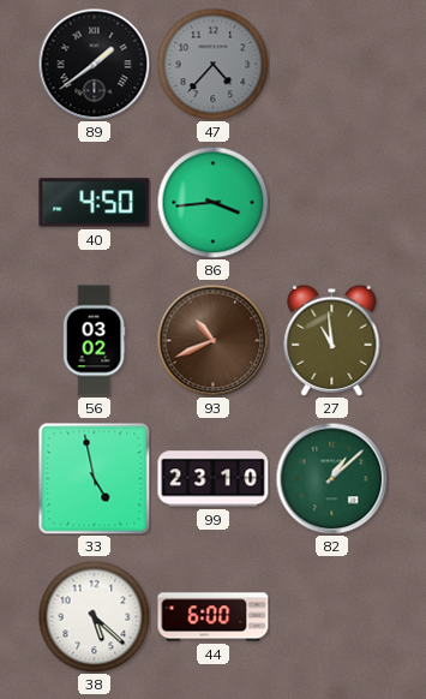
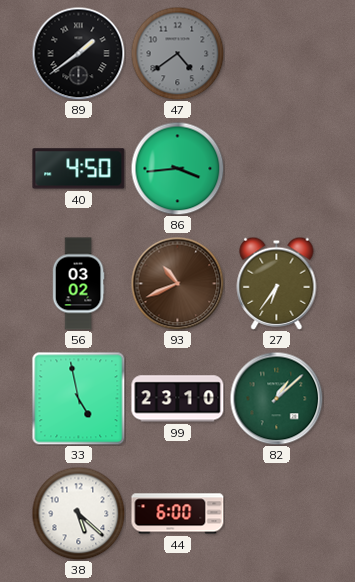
47: 4:37 -> 4:39 (177, 53)
27: 10:59 -> 6:36 (277, 283)
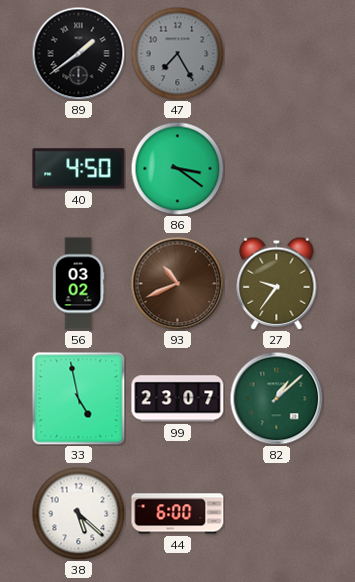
47: 4:39 -> 7:25 (177, 53)
86: 3:44 -> 3:21 (177, 168)
27: 6:36 -> 9:36 (277, 283)
99: 23:10 -> 23:07 (178, 399)
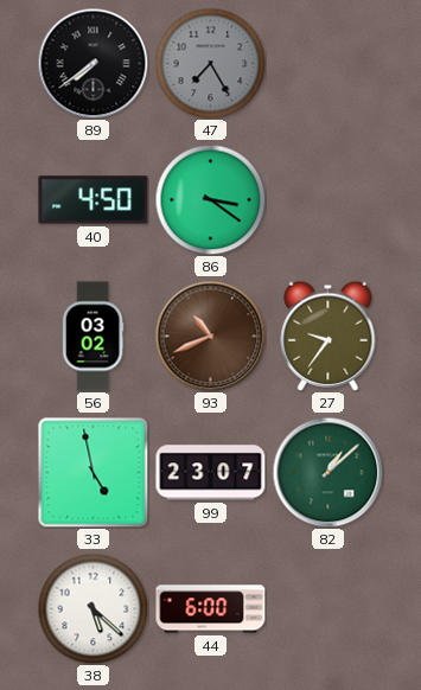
89: 1:39 -> 7:39 (93, 63)
